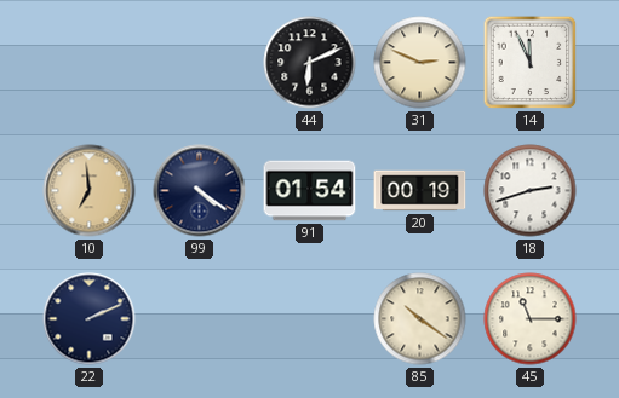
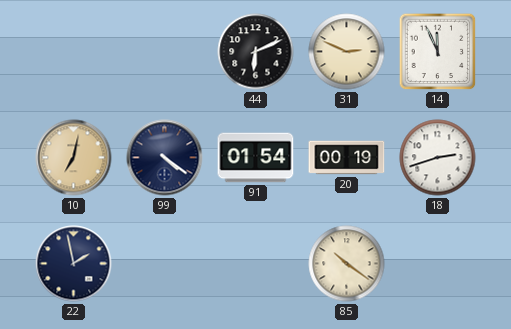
10: 6:59 -> 7:02 (74, 158)
22: 2:11 -> 1:58 (74, 264)
45: 11:15 -> none (531, 319)
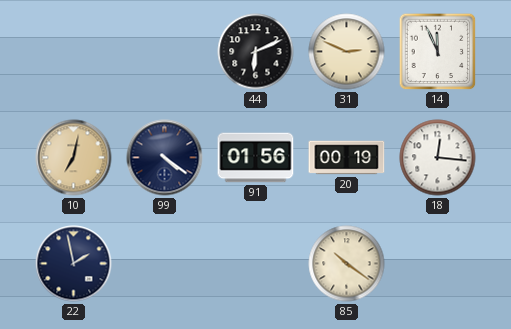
91: 01:54 -> 01:56 (256, 158)
18: 2:42 -> 12:16 (438, 158)
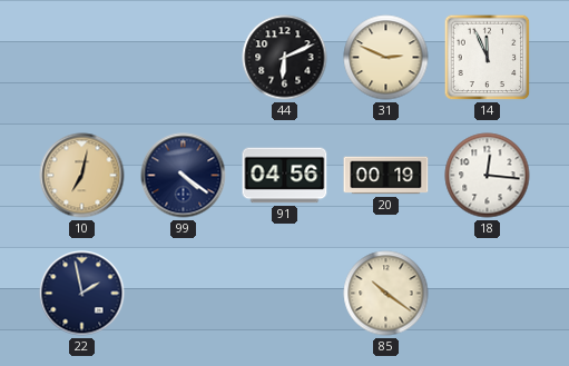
91: 01:56 -> 04:56 (285, 176)
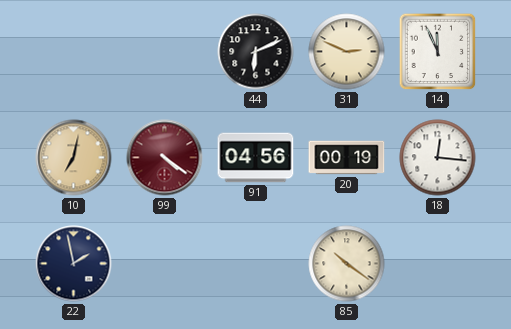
99 dial: navy -> burgundy (165, 158)
